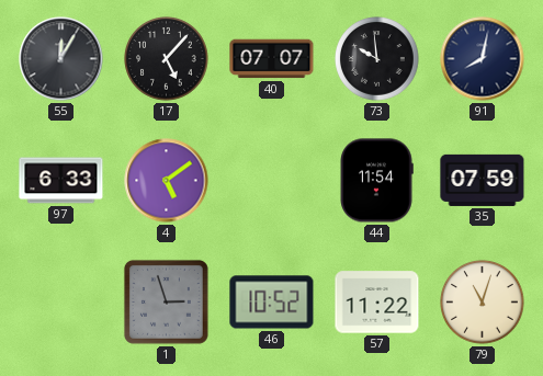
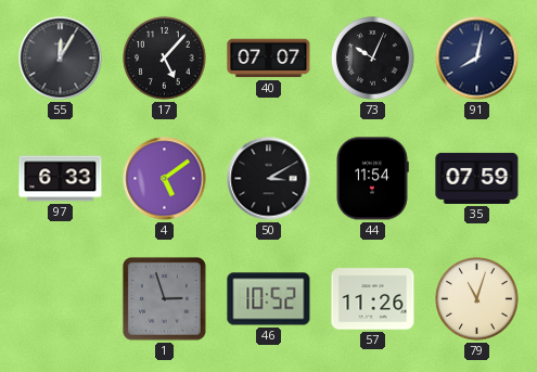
73: 9:59 -> 10:04 (373, 59)
50: none -> 3:10 (269, 179)
57: 11:22 -> 11:26 (373, 299)
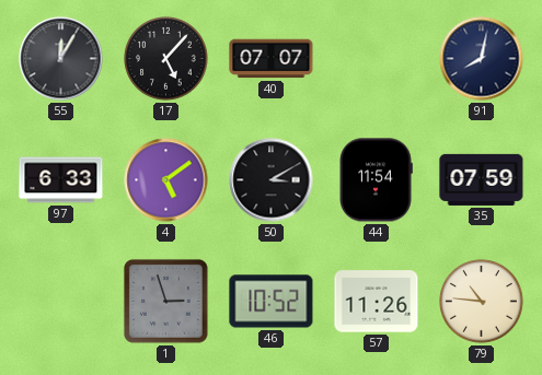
73: 10:04 -> none (373, 59)
79: 11:03 -> 10:46 (482, 302)
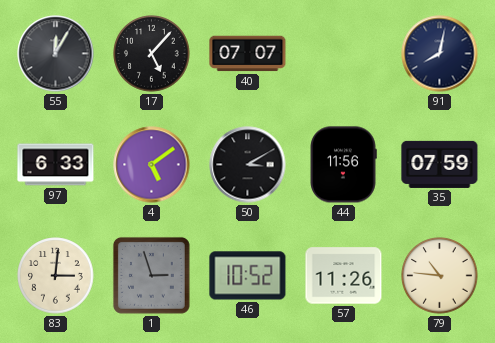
44: 11:54 -> 11:56 (343, 165)
83: none -> 3:01 (56, 276)
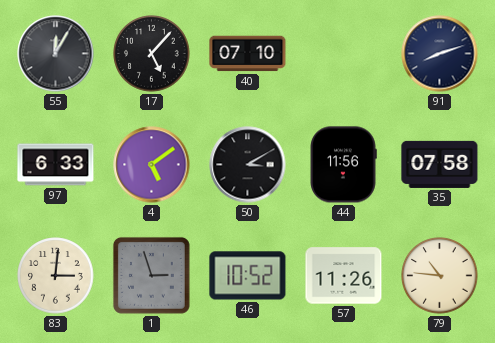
40: 07:07 -> 07:10 (248, 54)
91: 8:02 -> 8:12 (440, 54)
35: 07:59 -> 07:58 (440, 164)
